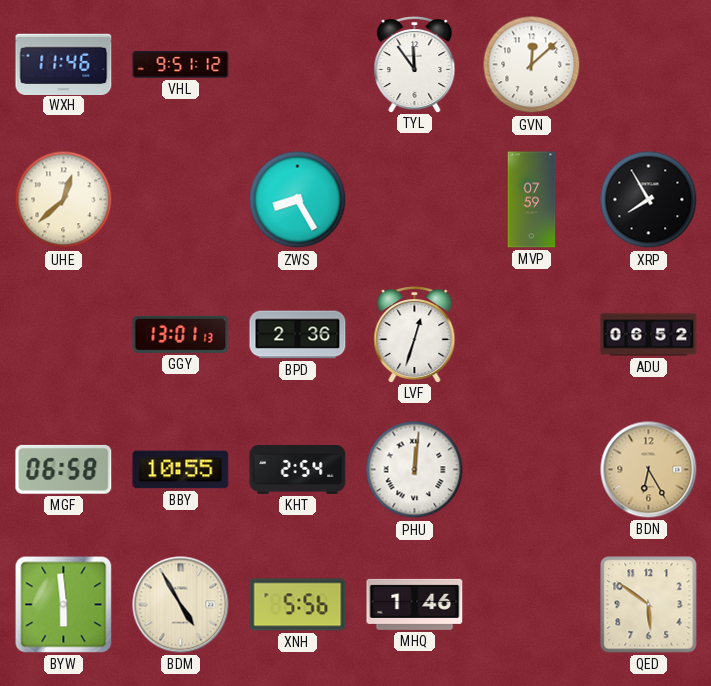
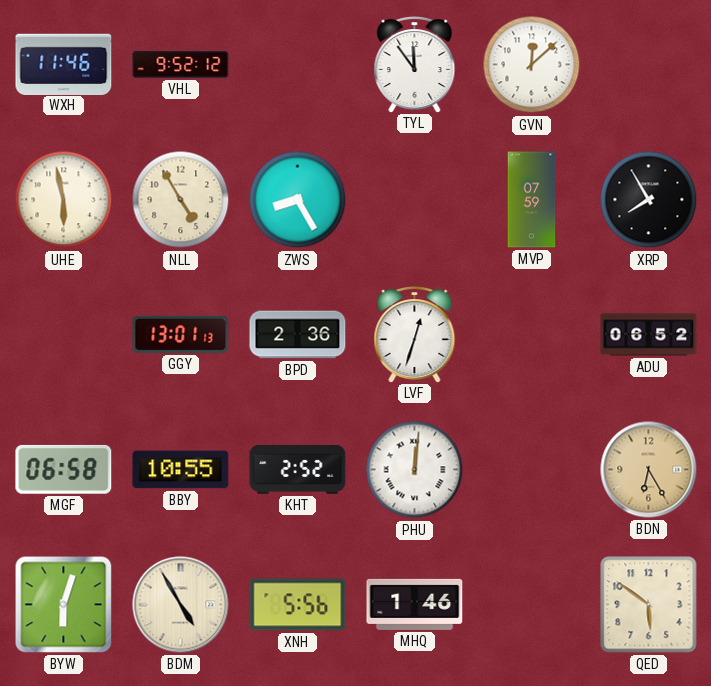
VHL: 9:51 -> 9:52 (181, 65)
UHE: 12:38 -> 5:58 (64, 200)
NLL: none -> 4:55 (181, 200)
KHT: 2:54 -> 2:52 (298, 469)
BYW: 5:59 -> 6:03 (64, 605)
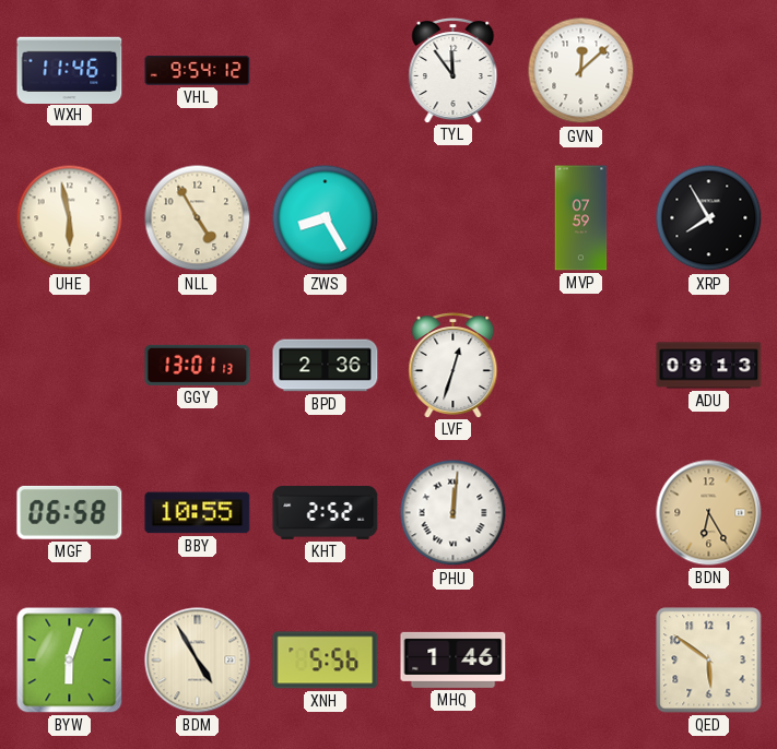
VHL: 9:52 -> 9:54 (198, 71)
ADU: 06:52 -> 09:13 (709, 366)
